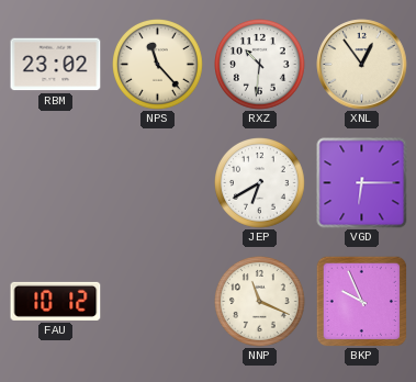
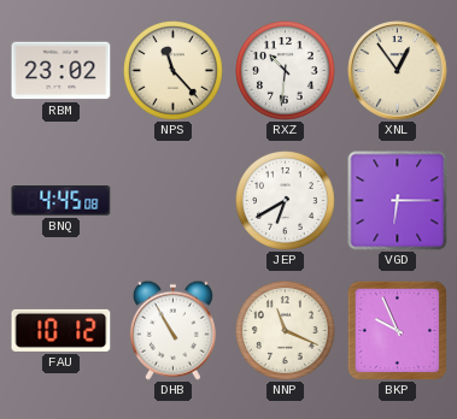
BNQ: none -> 4:45 (61, 201)
DHB: none -> 10:55 (172, 330)
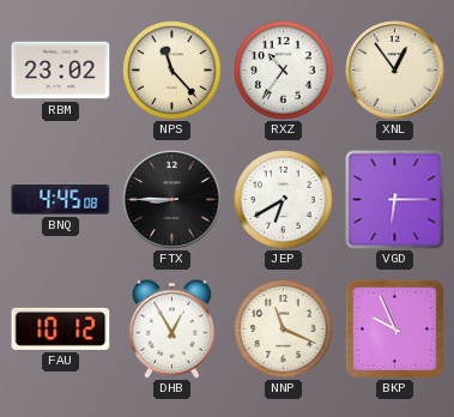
RXZ: 10:31 -> 10:36 (284, 71)
FTX: none -> 8:45 (172, 200)
DHB: 10:55 -> 12:55 (171, 328)
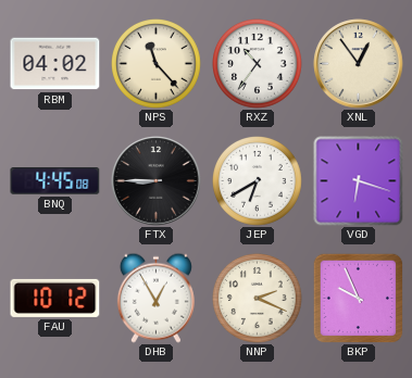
RBM: 23:02 -> 04:02 (55, 64)
VGD: 6:15 -> 6:18 (359, 181)
NNP: 11:19 -> 2:19 (258, 299)
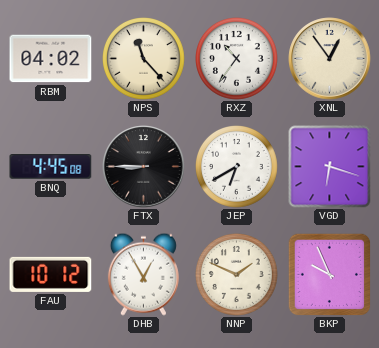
NNP: 2:19 -> 1:49 (237, 275)
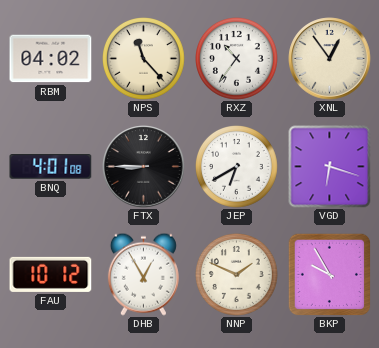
BNQ: 4:45 -> 4:01 (51, 167)
BKP: 9:56 -> 9:55 (329, 274)
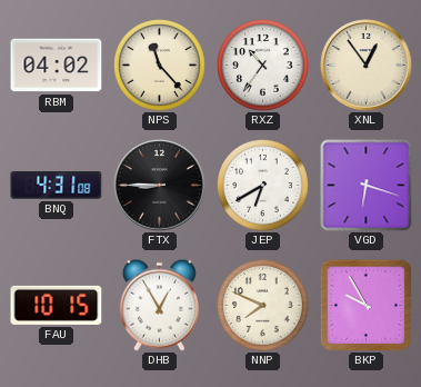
BNQ: 4:01 -> 4:31 (57, 186)
FAU: 10:12 -> 10:15 (57, 305)
NNP: 1:49 -> 7:49 (263, 306)
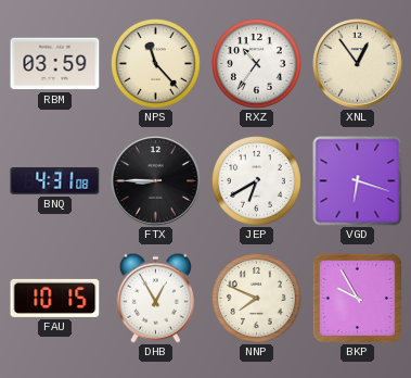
RBM: 04:02 -> 03:59 (55, 64)
